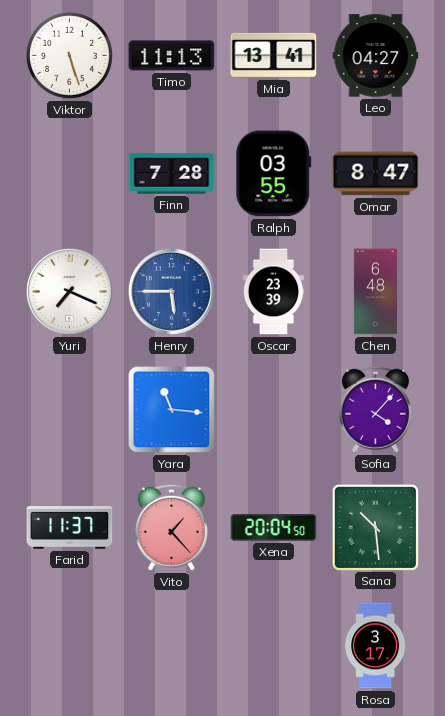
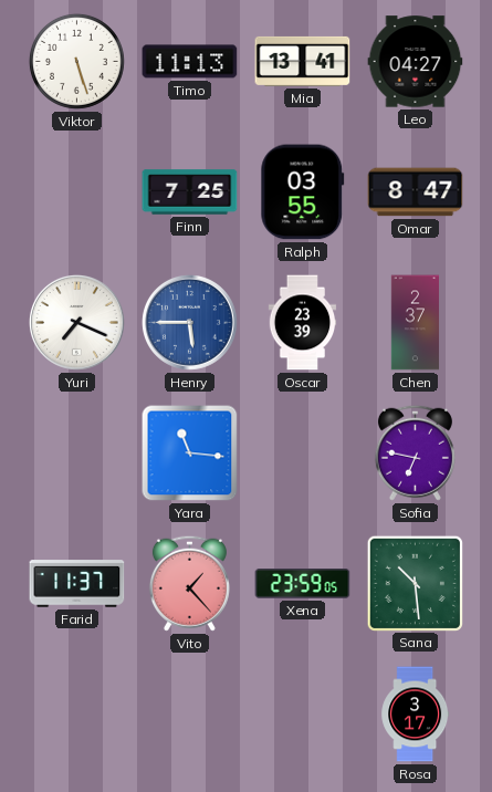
Finn: 7:28 -> 7:25 (190, 192)
Chen: 6:48 -> 2:37 (415, 323)
Sofia: 4:07 -> 6:47 (415, 452)
Xena: 20:04 -> 23:59 (303, 584)
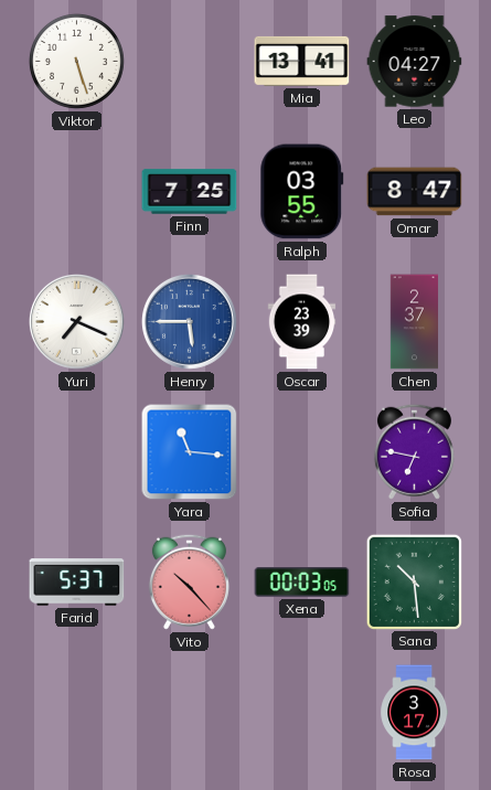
Timo: 11:13 -> none (190, 62)
Farid: 11:37 -> 5:37 (77, 583)
Vito: 1:23 -> 10:23 (189, 581)
Xena: 23:59 -> 00:03 (302, 583)
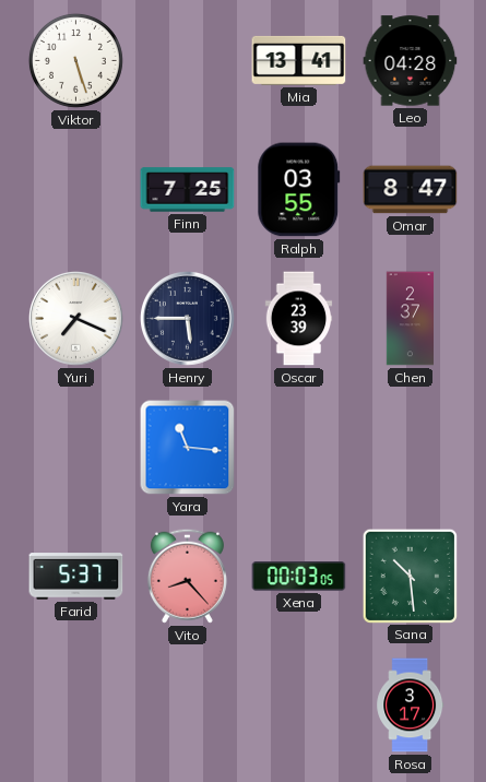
Leo: 04:27 -> 04:28 (411, 61)
Henry dial: blue -> navy (188, 319)
Sofia: 6:47 -> none (414, 451)
Vito: 10:23 -> 8:23 (187, 576)
